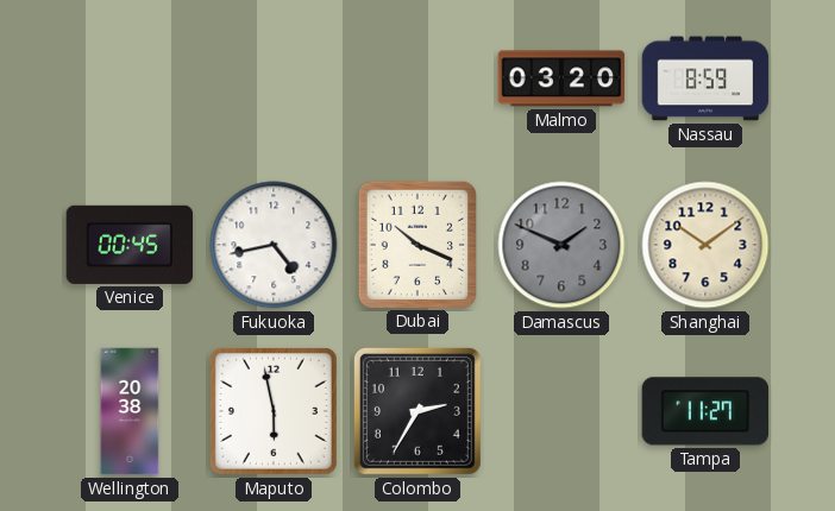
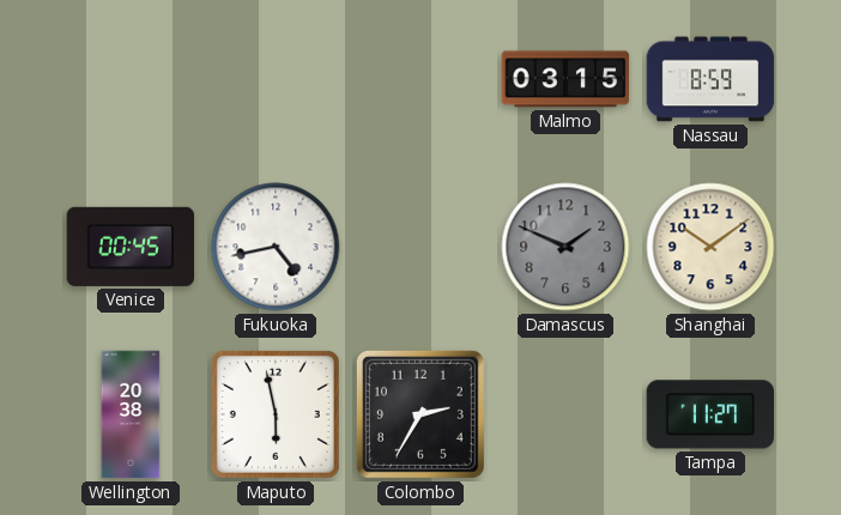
Malmo: 03:20 -> 03:15 (565, 79)
Dubai: 10:19 -> none (417, 244)
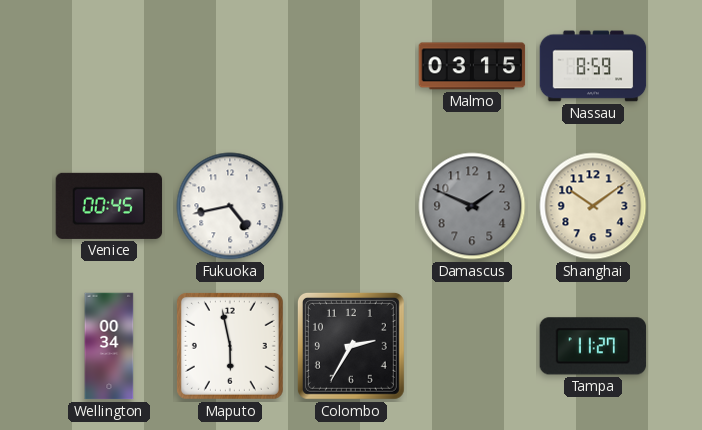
Wellington: 20:38 -> 00:34 (109, 346)
